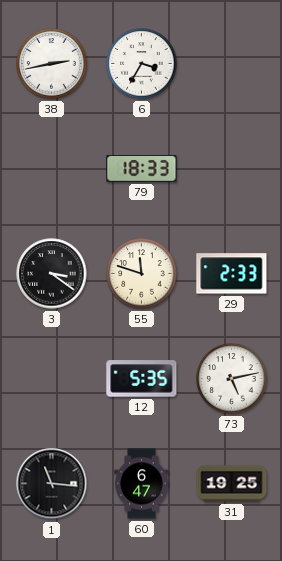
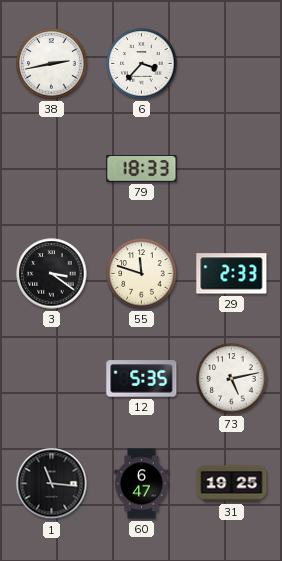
6: 3:35 -> 3:37 (142, 64)
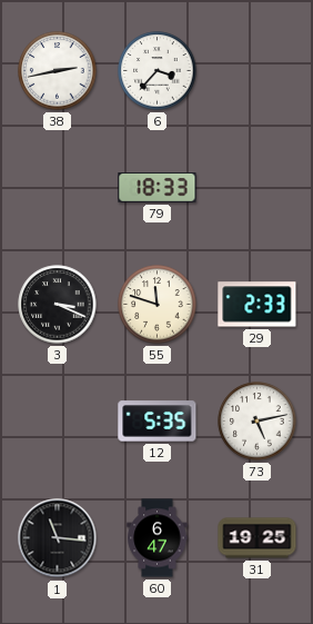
3: 3:21 -> 3:19 (58, 305)
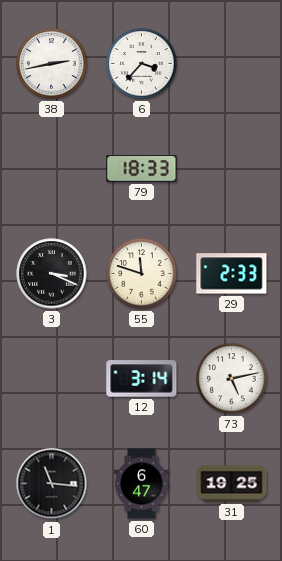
12: 5:35 -> 3:14 (142, 379)
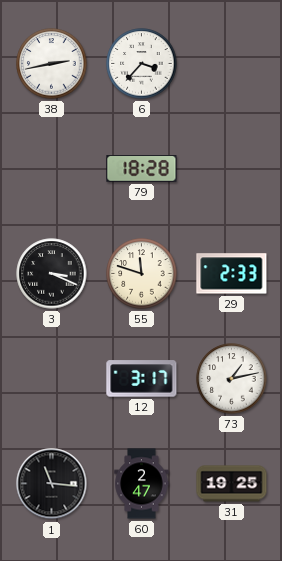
79: 18:33 -> 18:28 (142, 169)
12: 3:14 -> 3:17 (142, 379)
73: 5:13 -> 1:13 (232, 379)
60: 6:47 -> 2:47 (142, 484)
